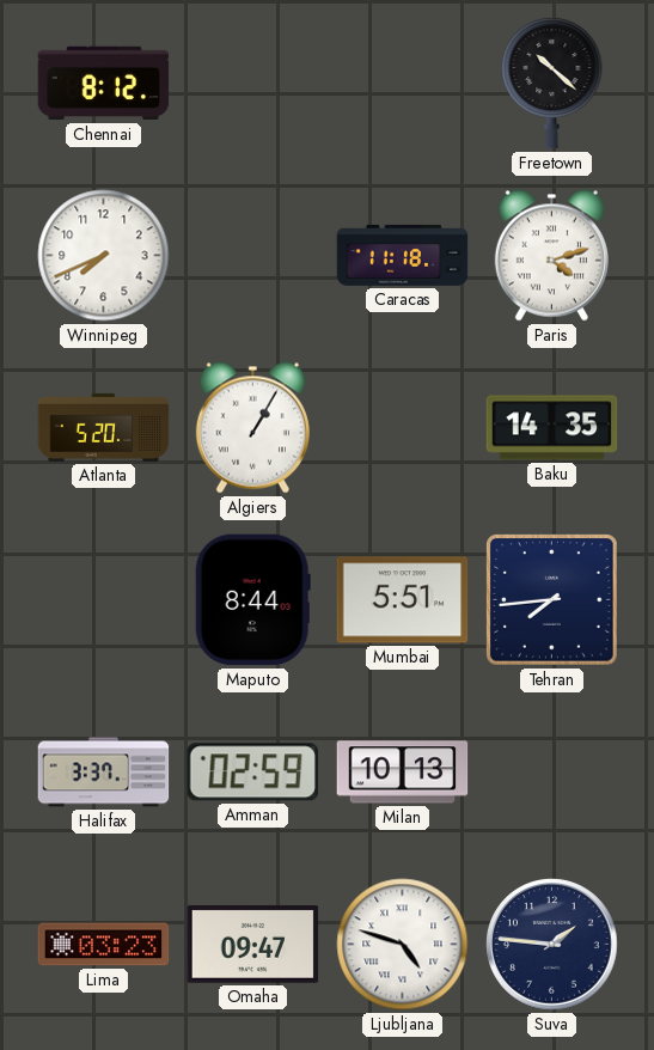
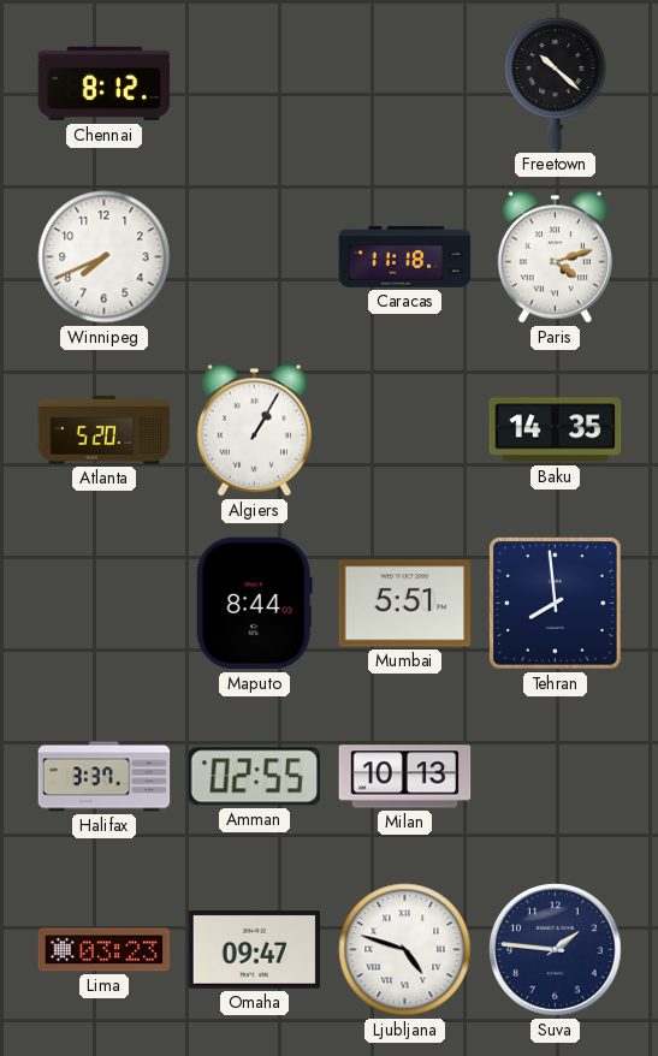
Tehran: 7:44 -> 7:59 (556, 604)
Amman: 02:59 -> 02:55 (254, 777)
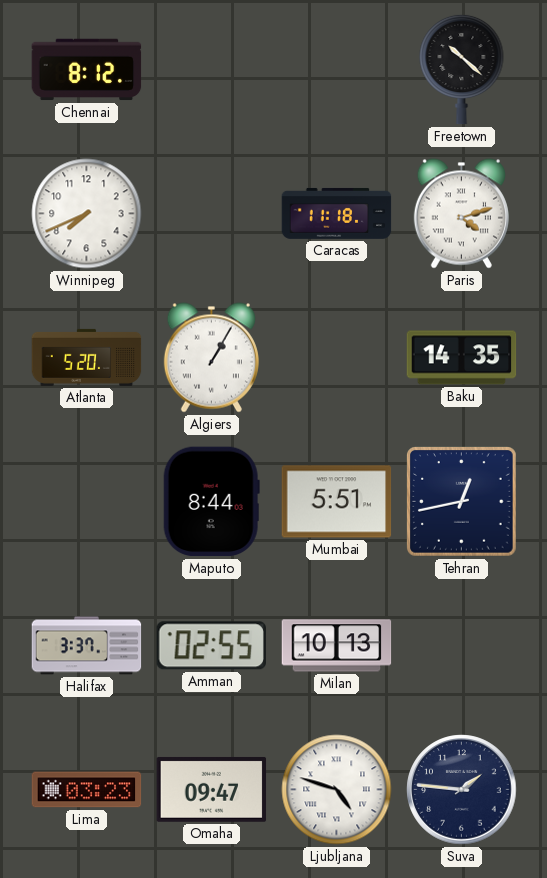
Tehran: 7:59 -> 12:43 (462, 502)
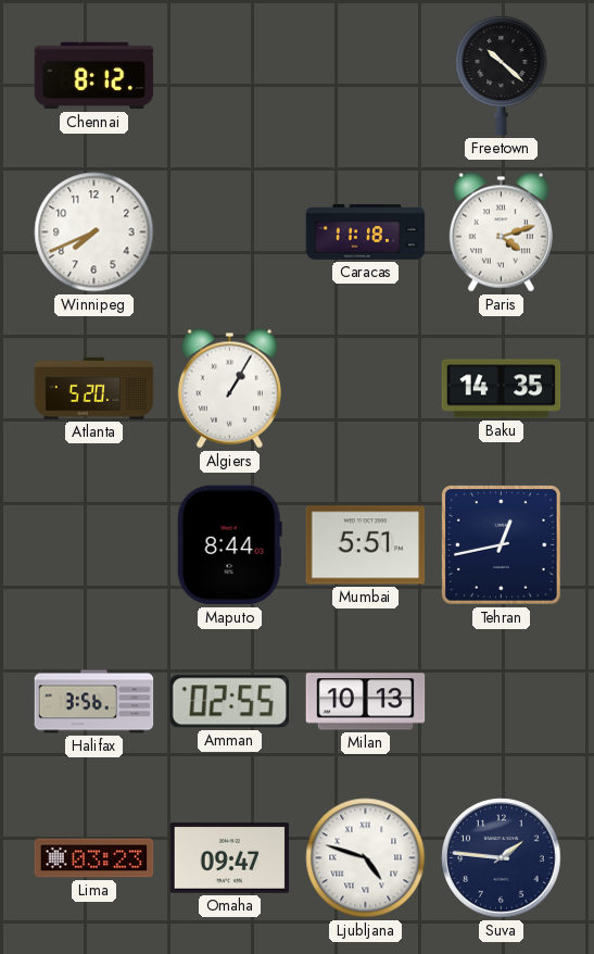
Halifax: 3:37 -> 3:56 (94, 702)
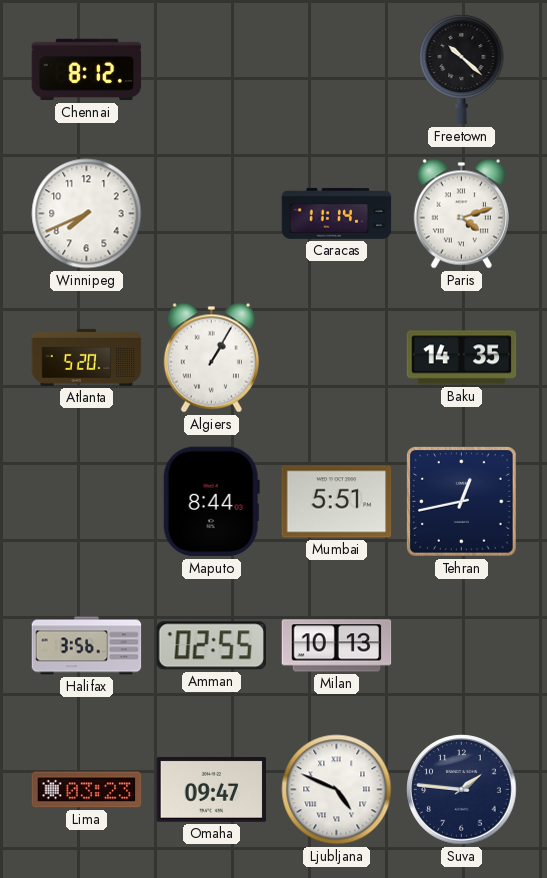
Caracas: 11:18 -> 11:14 (337, 213)
Ljubljana: 4:48 -> 4:49 (337, 790)
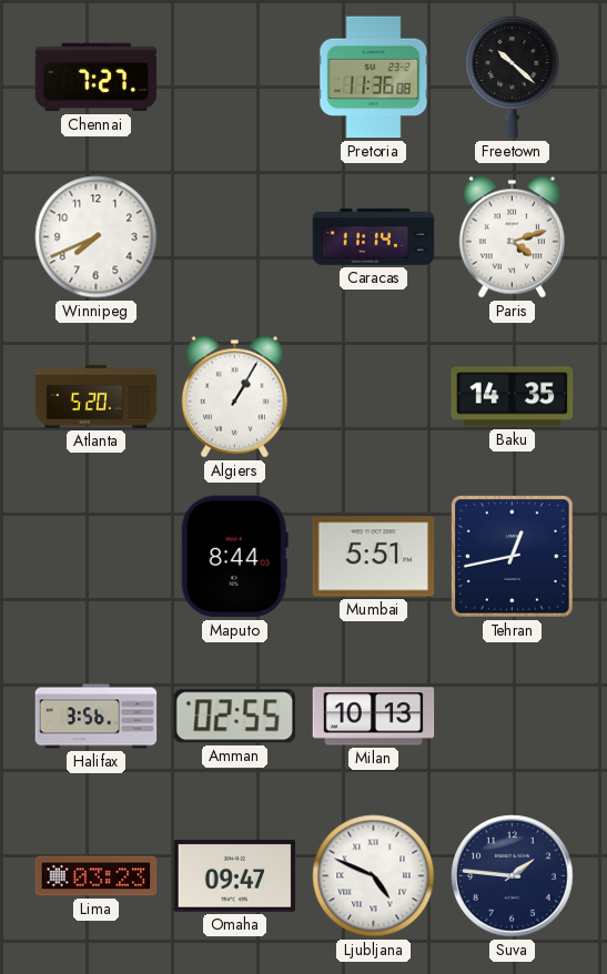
Chennai: 8:12 -> 7:27 (97, 78)
Pretoria: none -> 11:36 (374, 78)
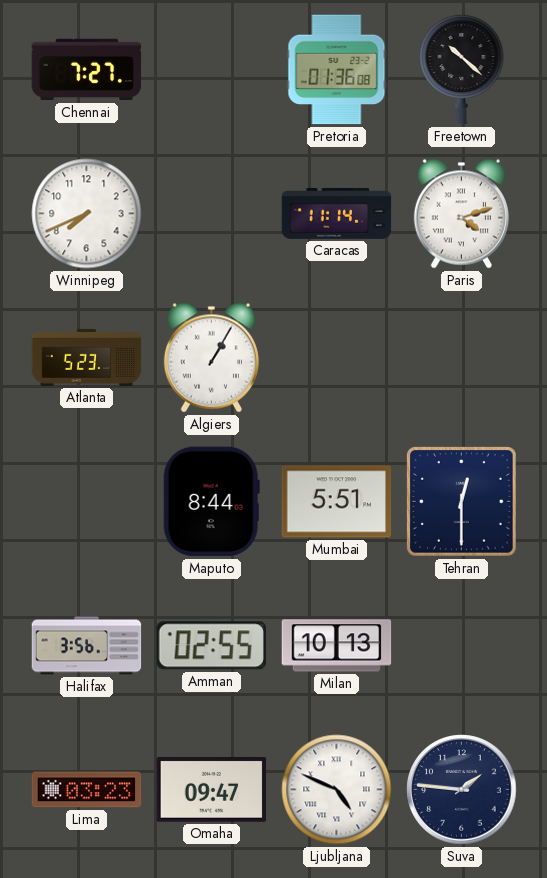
Pretoria: 11:36 -> 01:36 (337, 70)
Atlanta: 5:20 -> 5:23 (87, 357)
Baku: 14:35 -> none (513, 397)
Tehran: 12:43 -> 12:30 (462, 502)
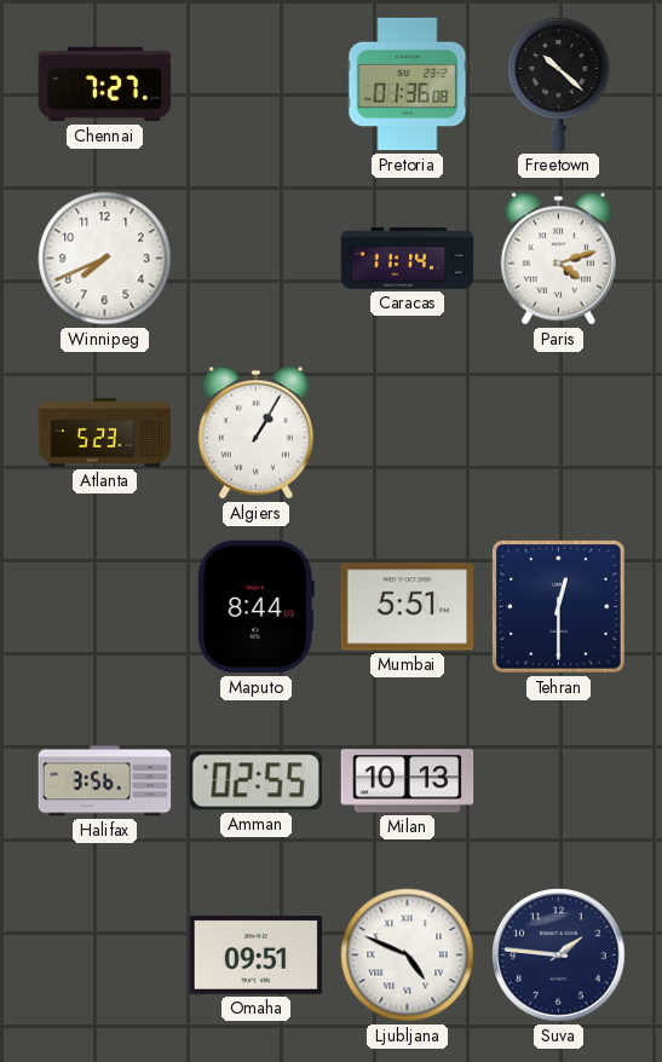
Lima: 03:23 -> none (87, 790)
Omaha: 09:47 -> 09:51 (257, 954)
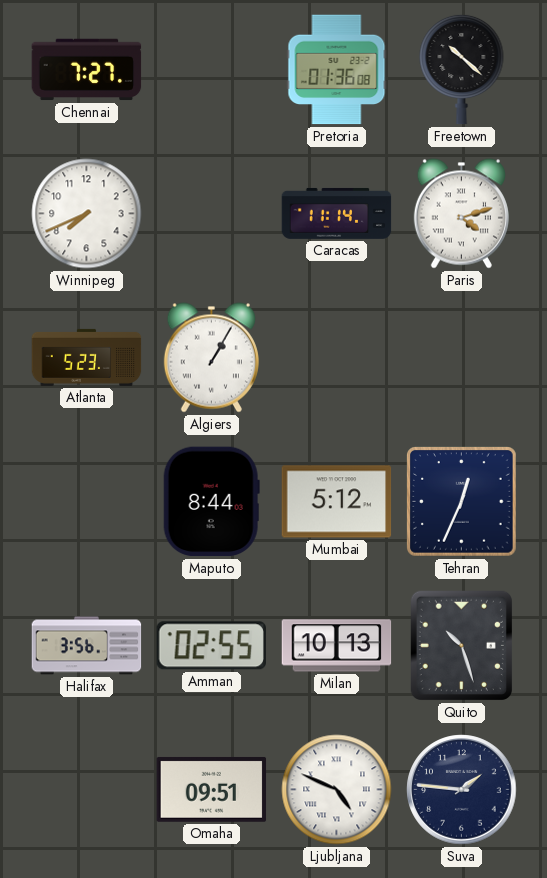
Mumbai: 5:51 -> 5:12 (337, 502)
Tehran: 12:30 -> 12:34 (462, 502)
Quito: none -> 10:27 (461, 645)
